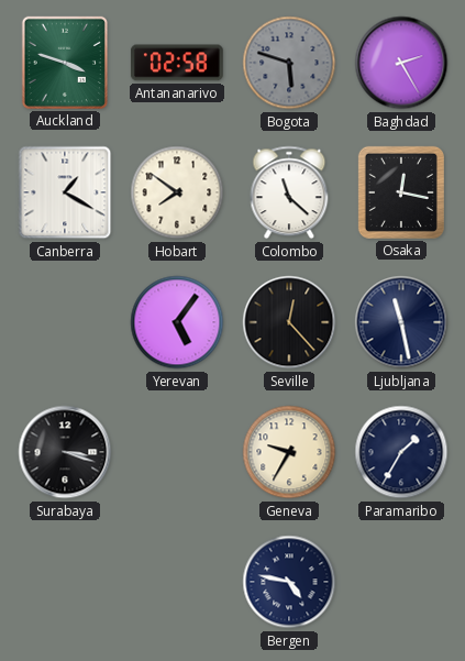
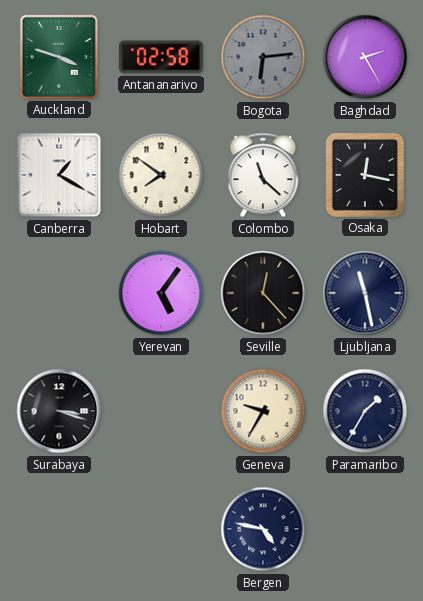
Bogota: 5:48 -> 6:14 (263, 57)
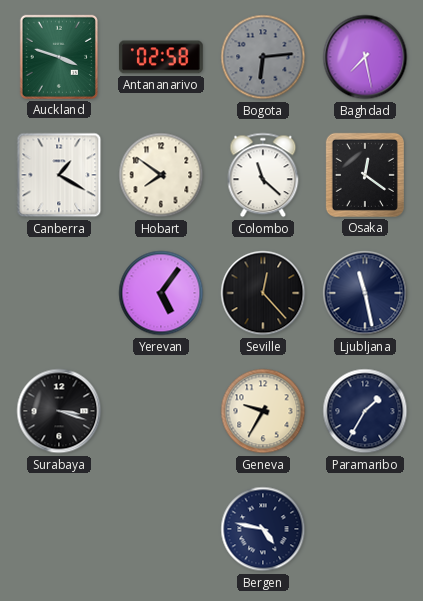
Baghdad: 2:25 -> 7:28 (365, 57)
Osaka: 12:17 -> 12:21 (365, 175)
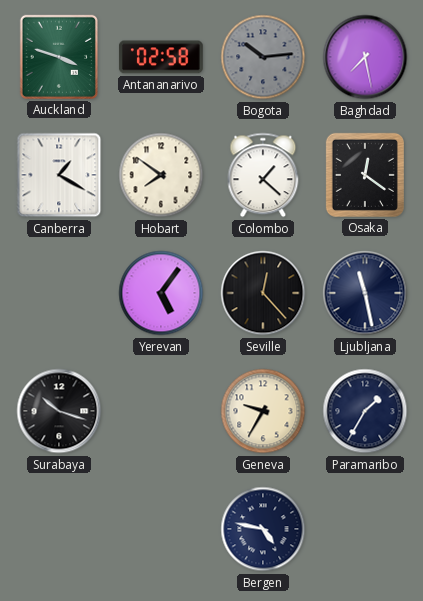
Bogota: 6:14 -> 10:14 (263, 57)
Colombo: 11:22 -> 1:22 (263, 175)
Surabaya: 3:18 -> 10:18 (59, 411)
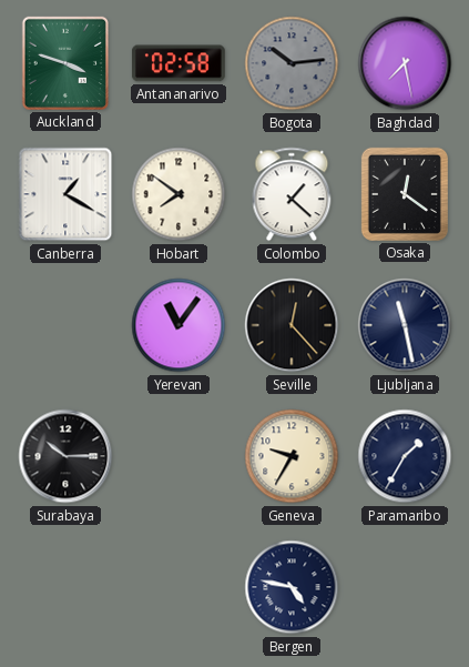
Yerevan: 5:06 -> 11:06 (179, 325)
Surabaya: 10:18 -> 10:15 (65, 456)
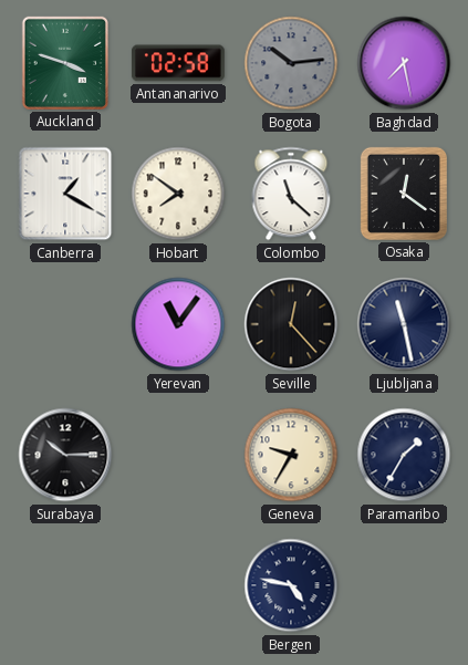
Colombo: 1:22 -> 11:22 (291, 194)
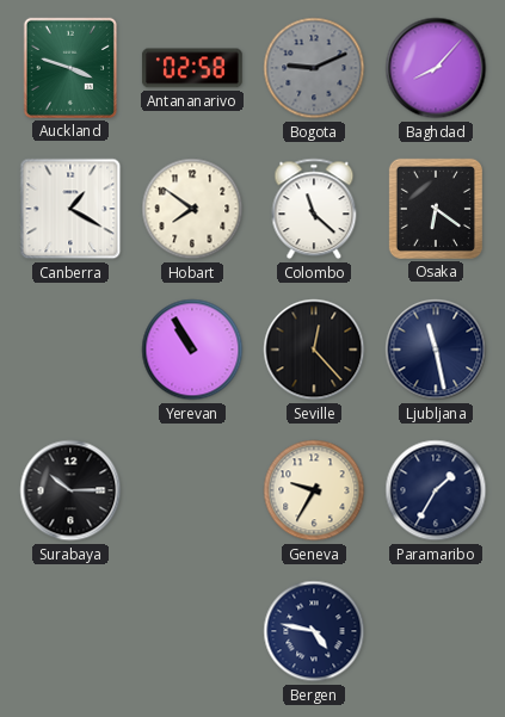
Bogota: 10:14 -> 9:11 (314, 68)
Baghdad: 7:28 -> 8:07 (436, 68)
Osaka: 12:21 -> 6:21 (436, 209)
Yerevan: 11:06 -> 10:55 (192, 350)
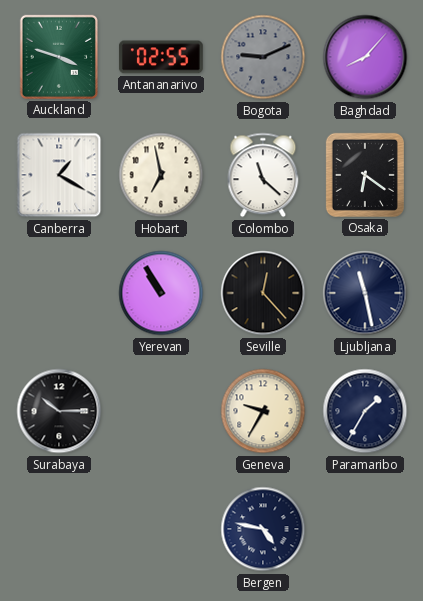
Antananarivo: 02:58 -> 02:55 (161, 57)
Hobart: 7:51 -> 6:58 (161, 175)
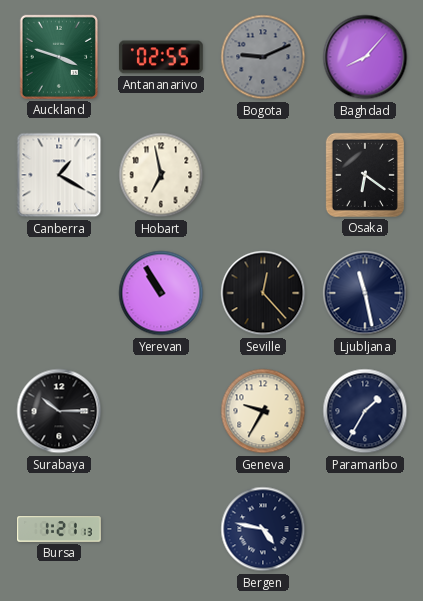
Colombo: 11:22 -> none (263, 175)
Bursa: none -> 1:21 (60, 529)
